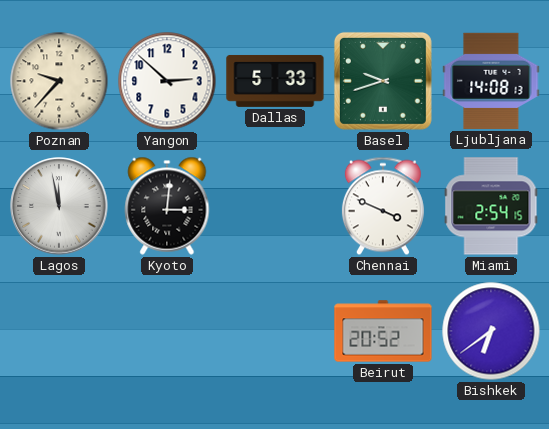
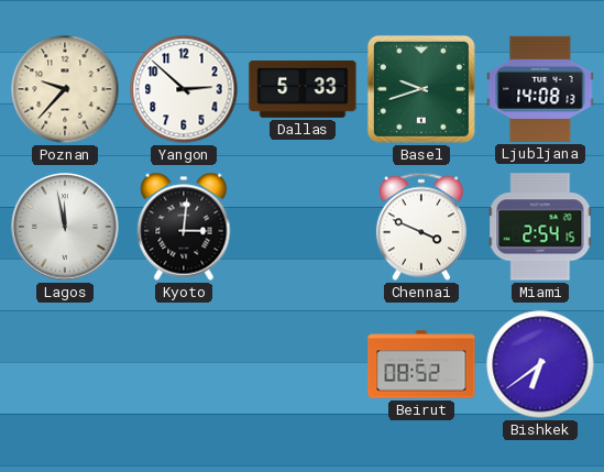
Beirut: 20:52 -> 08:52 (421, 364)
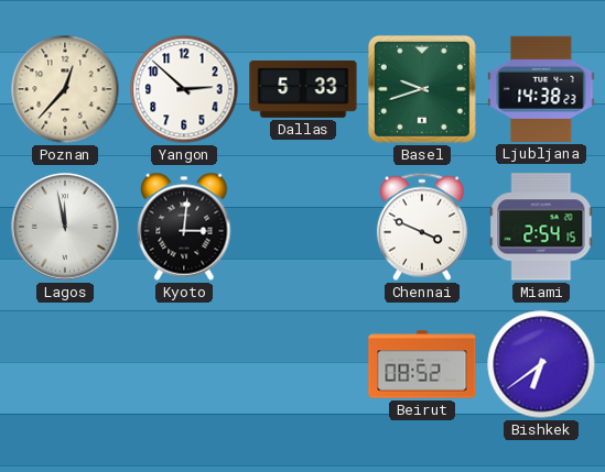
Poznan: 9:37 -> 12:37 (65, 89)
Ljubljana: 14:08 -> 14:38 (541, 89)
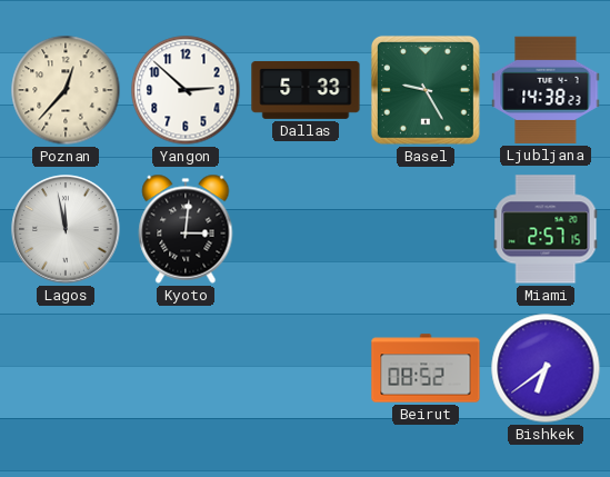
Basel: 9:42 -> 9:25 (426, 90)
Chennai: 3:49 -> none (422, 227)
Miami: 2:54 -> 2:57 (546, 229)
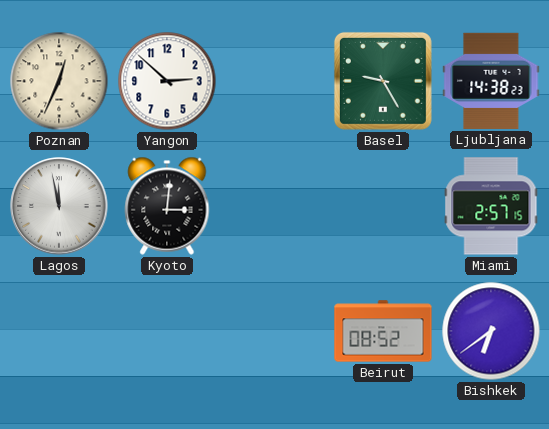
Poznan: 12:37 -> 12:34 (59, 81)
Dallas: 5:33 -> none (306, 90)
